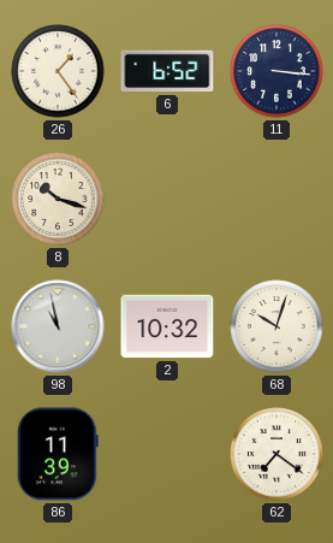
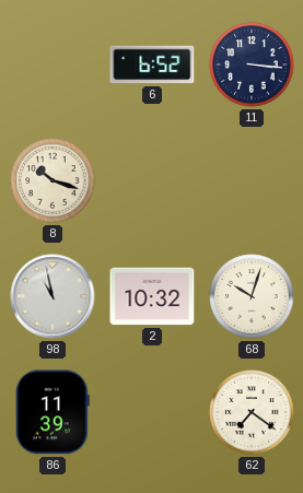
26: 1:24 -> none (58, 71)
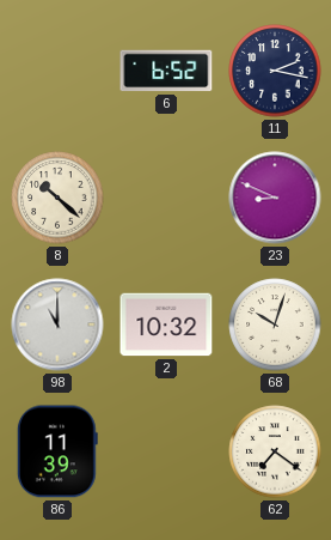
11: 3:16 -> 2:17 (275, 71)
8: 10:18 -> 10:22 (57, 198)
23: none -> 8:49 (275, 198)
98: 10:58 -> 11:00 (57, 324)
